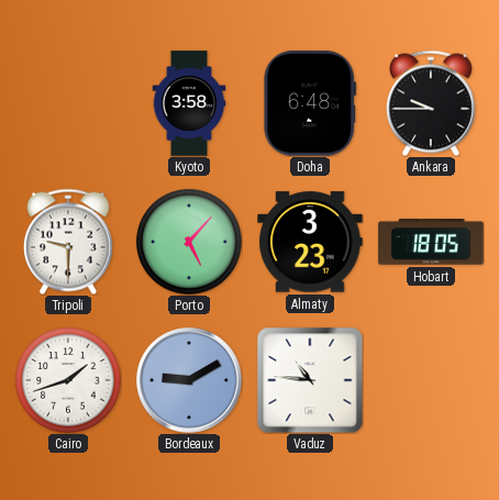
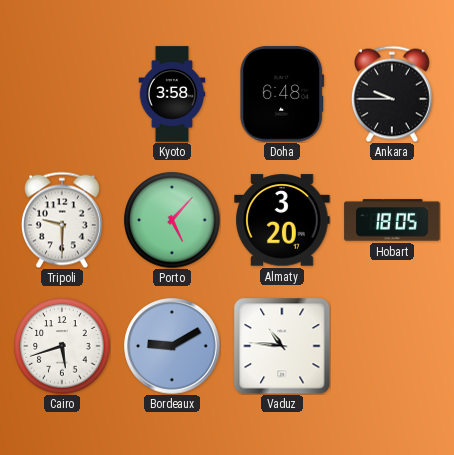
Almaty: 3:23 -> 3:20 (282, 220)
Cairo: 1:42 -> 5:42 (62, 346)
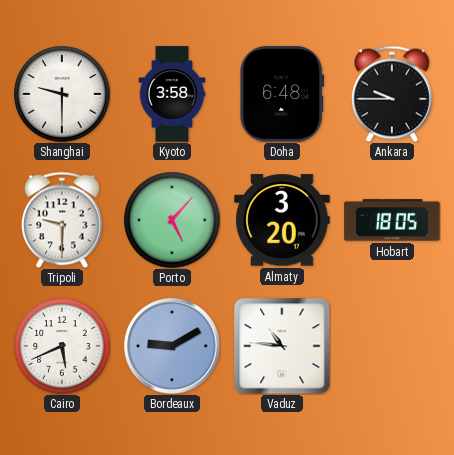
Shanghai: none -> 9:30 (62, 94)
Cairo: 5:42 -> 5:41 (62, 346)
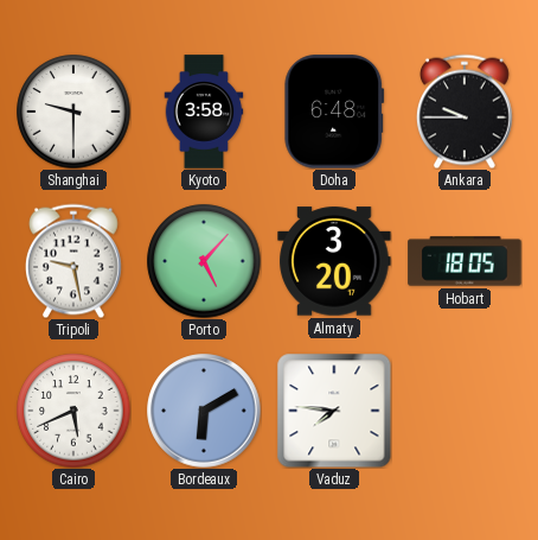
Tripoli: 9:30 -> 9:28 (73, 261)
Bordeaux: 9:10 -> 6:10 (204, 411)
Vaduz: 10:46 -> 7:46 (334, 411)
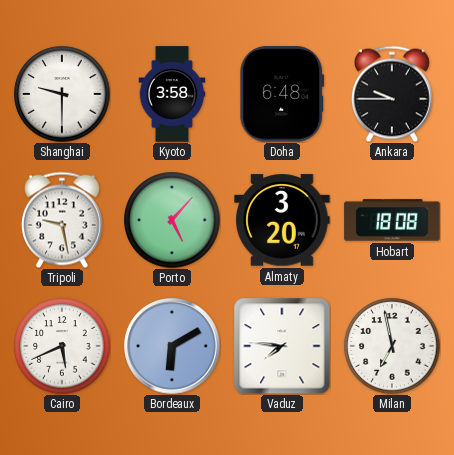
Hobart: 18:05 -> 18:08 (392, 220)
Milan: none -> 6:58 (392, 346)
